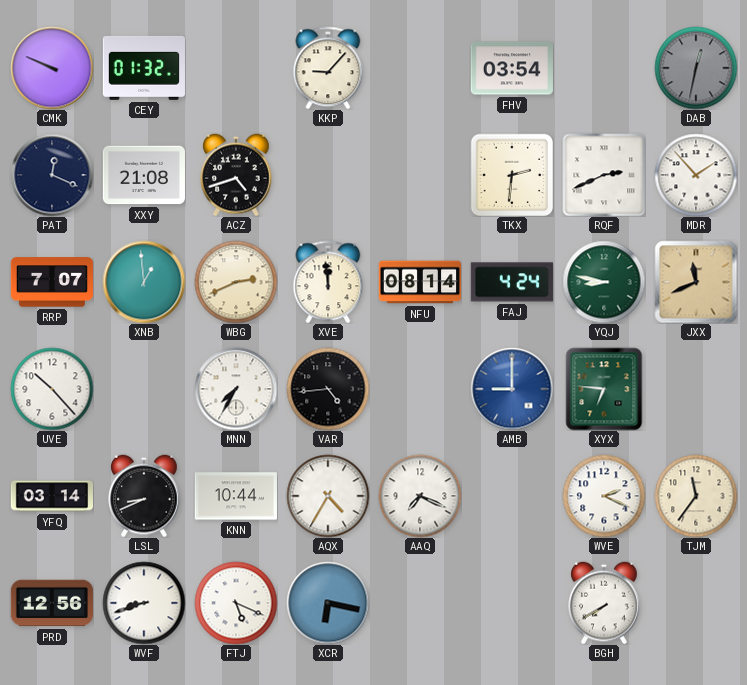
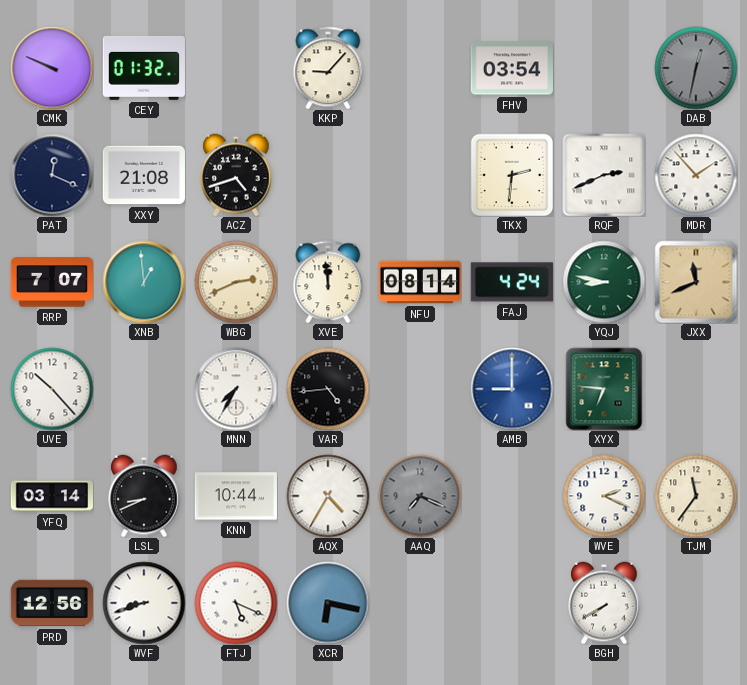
AAQ dial: white -> grey (420, 496)
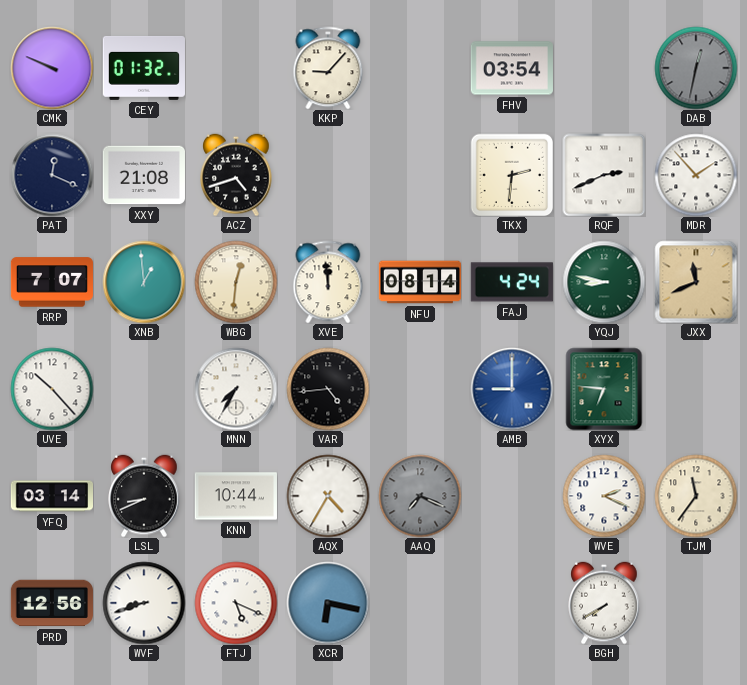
WBG: 2:41 -> 12:31 (236, 282)
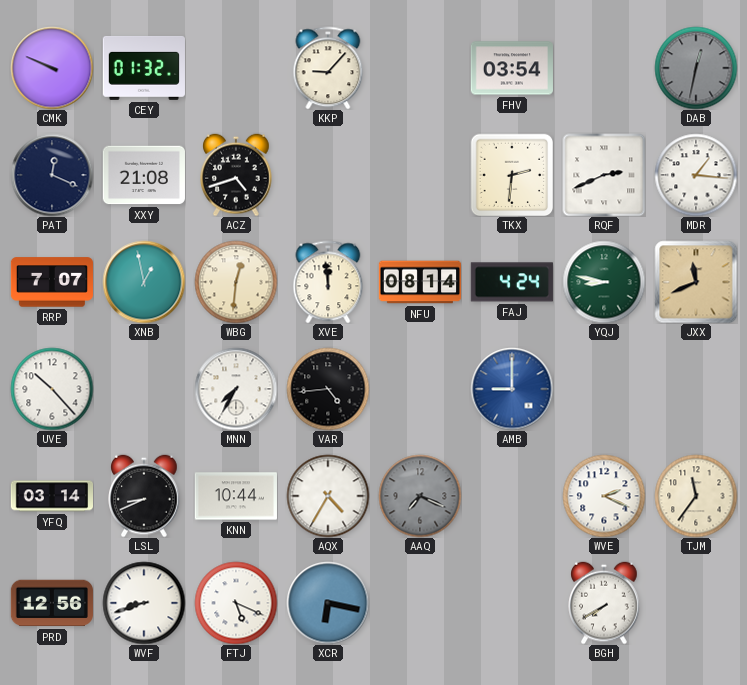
MDR: 1:53 -> 1:16 (696, 175)
XNB: 12:59 -> 12:58 (144, 282)
XYX: 6:46 -> none (604, 389)
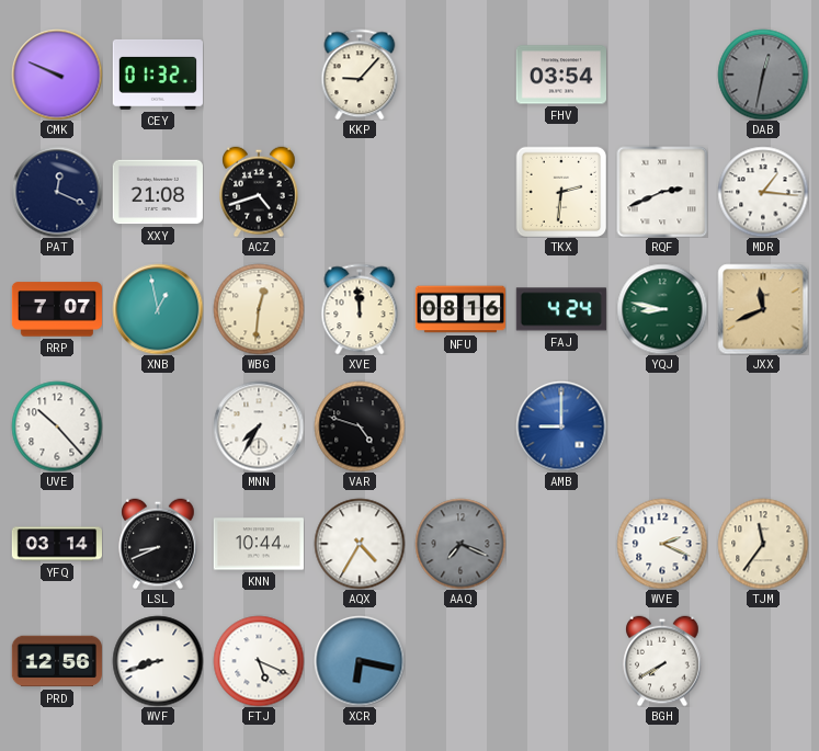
NFU: 08:14 -> 08:16 (459, 309)
VAR: 4:44 -> 4:48 (360, 426)
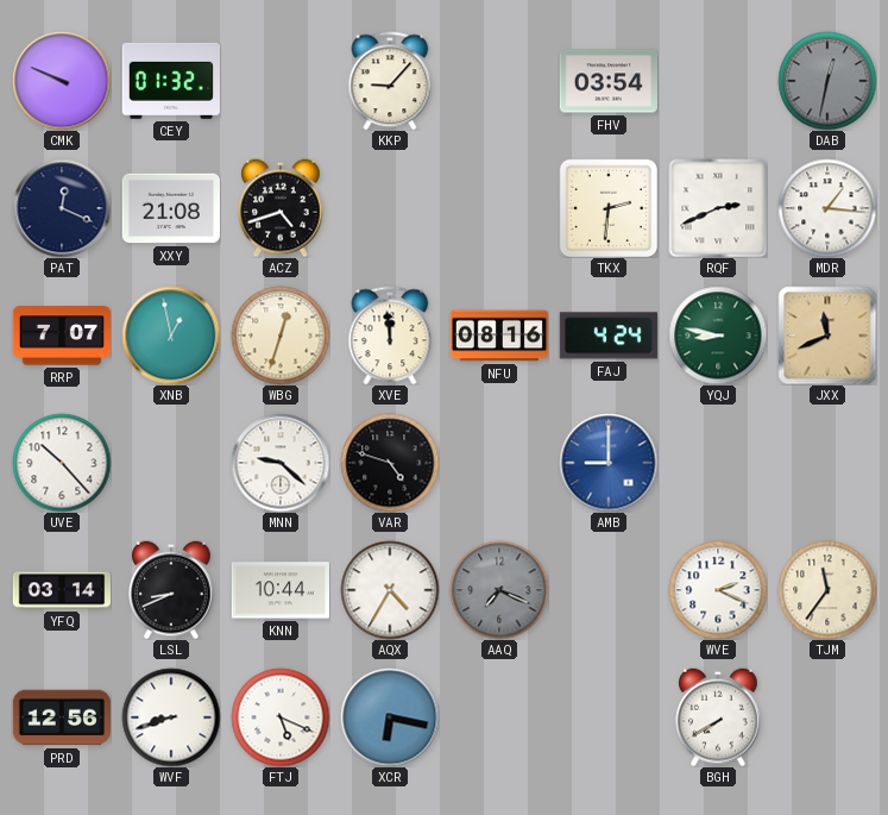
WBG: 12:31 -> 12:33 (281, 336)
MNN: 7:35 -> 9:22 (281, 463)
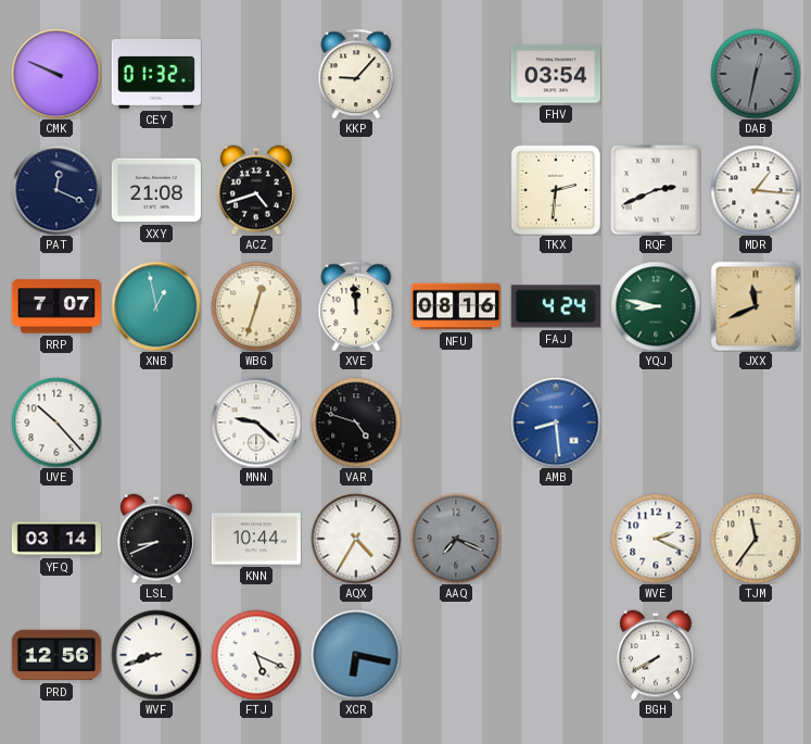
AMB: 9:00 -> 8:29 (556, 423)
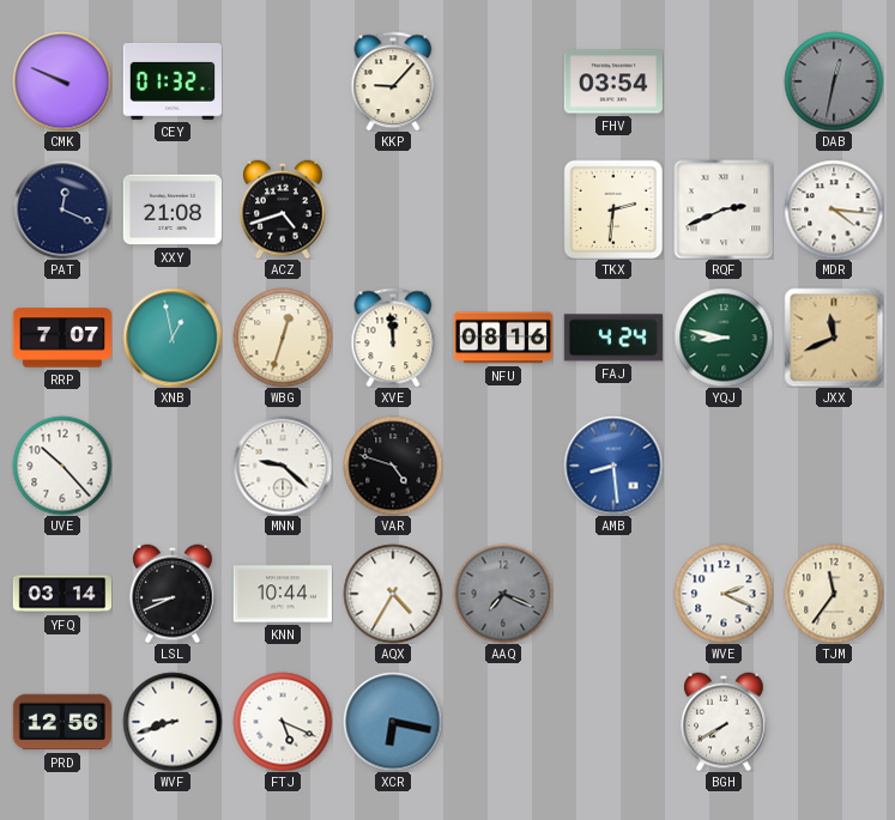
MDR: 1:16 -> 4:16 (834, 209)
